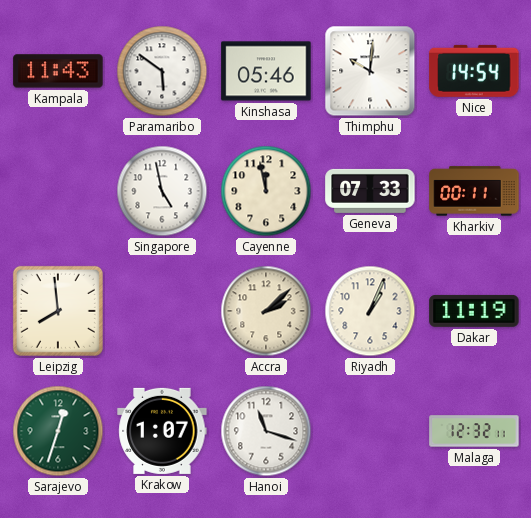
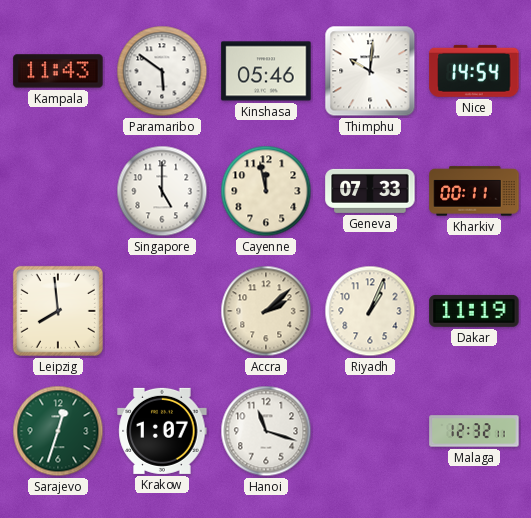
Singapore: 4:58 -> 5:00 (162, 191)
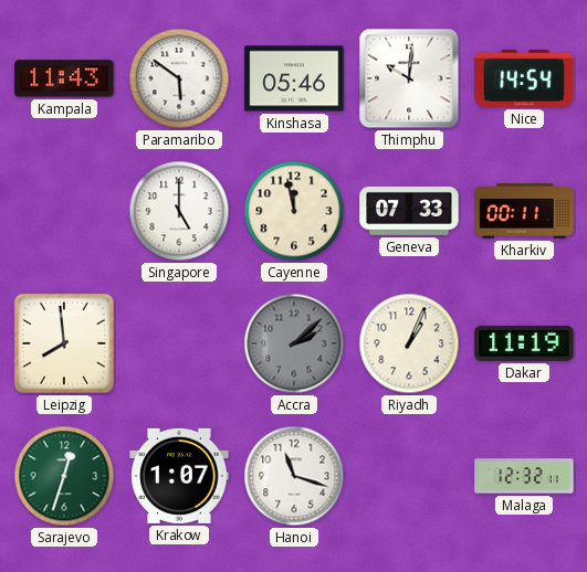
Accra dial: cream -> grey (294, 343)
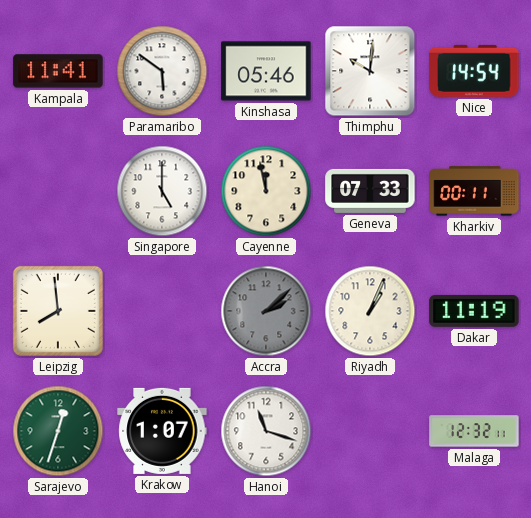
Kampala: 11:43 -> 11:41 (58, 71)
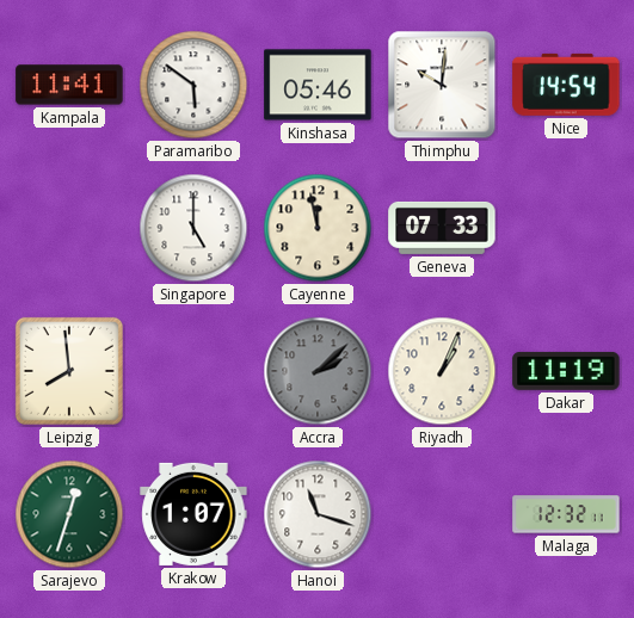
Kharkiv: 00:11 -> none (474, 191)
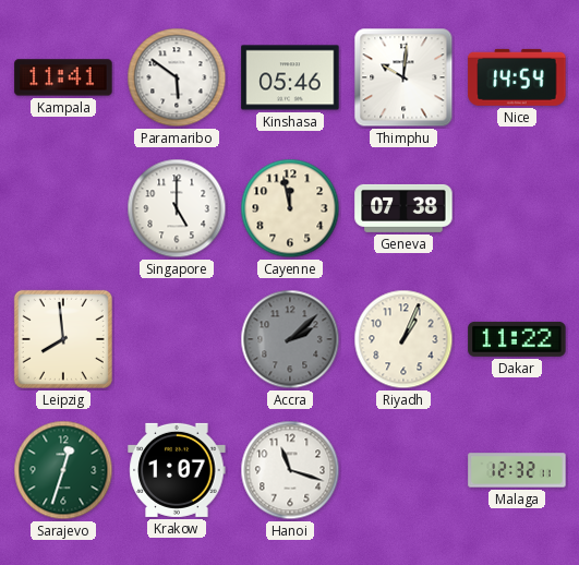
Geneva: 07:33 -> 07:38 (403, 208)
Dakar: 11:19 -> 11:22 (517, 339)
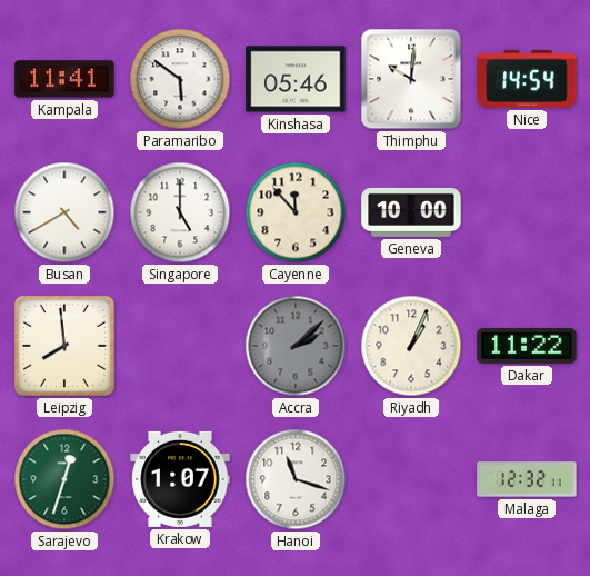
Busan: none -> 4:40 (64, 212)
Cayenne: 11:58 -> 11:53 (296, 212)
Geneva: 07:38 -> 10:00 (411, 212)
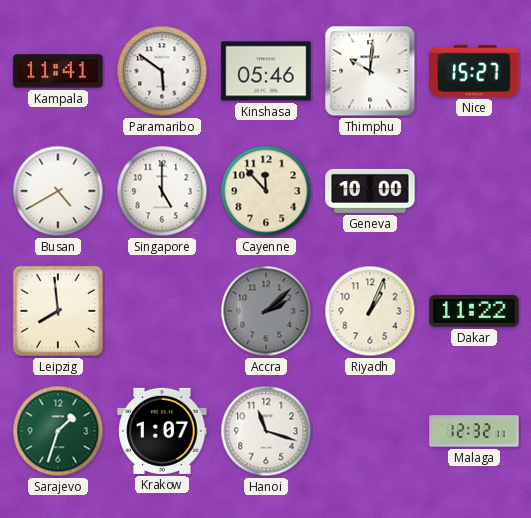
Nice: 14:54 -> 15:27 (474, 71)
Sarajevo: 12:33 -> 1:33 (58, 431)
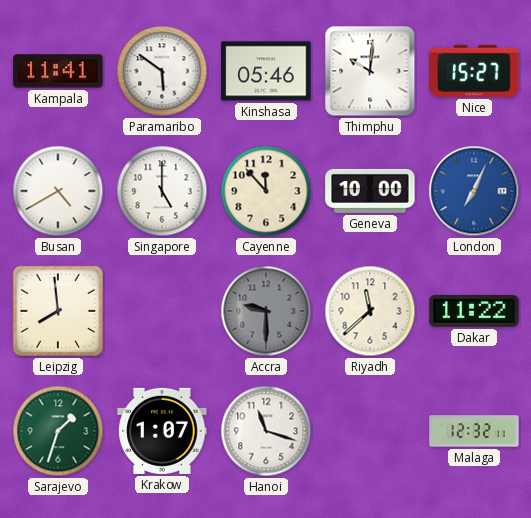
London: none -> 7:04 (474, 191)
Accra: 2:08 -> 9:30 (266, 311)
Riyadh: 1:04 -> 11:38 (370, 311)
